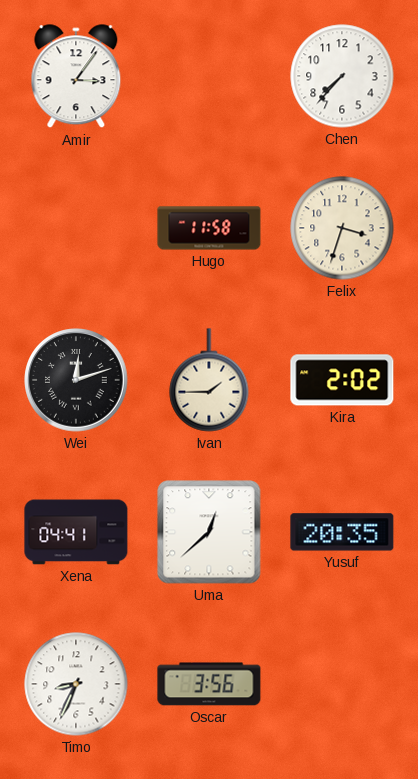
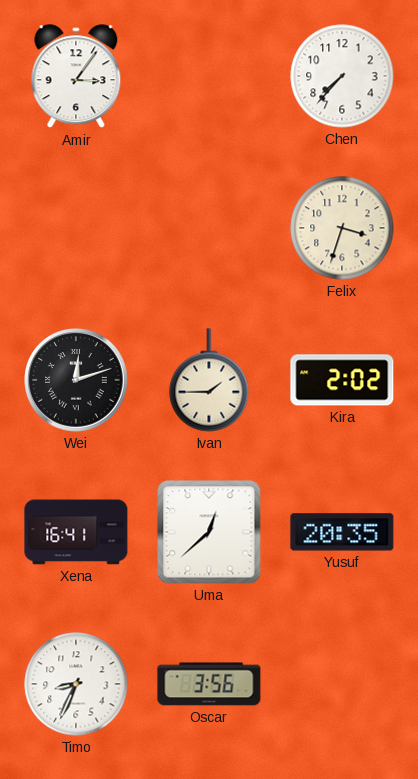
Hugo: 11:58 -> none (209, 228)
Xena: 04:41 -> 16:41 (76, 532)
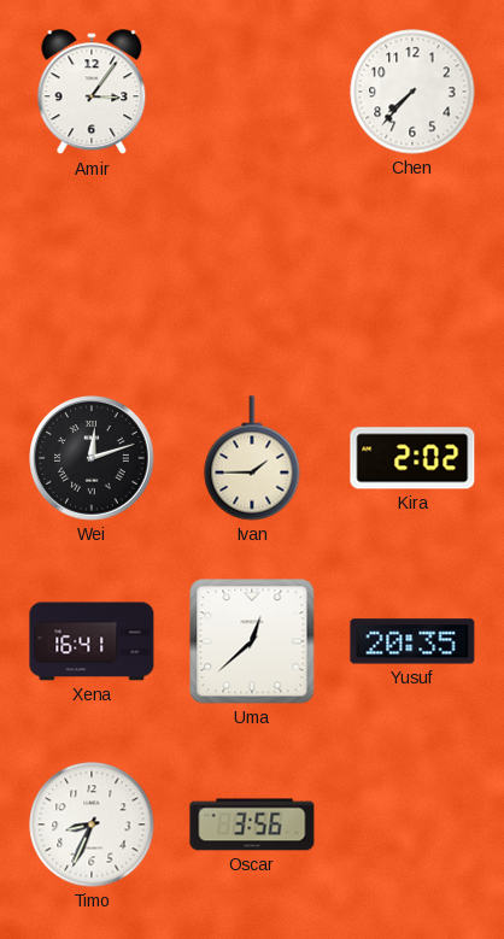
Felix: 3:33 -> none (342, 228)
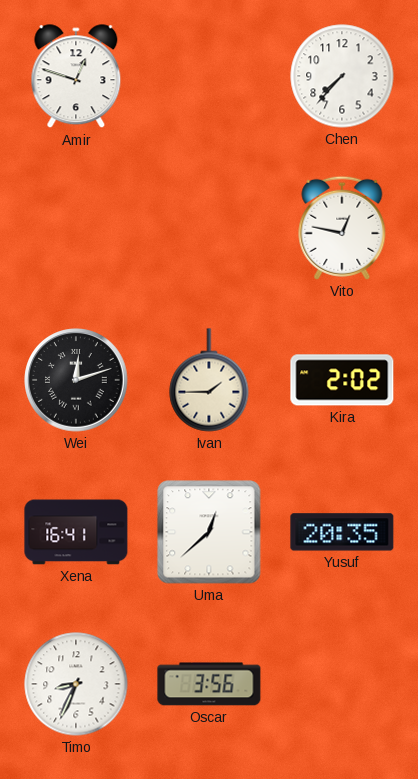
Amir: 3:06 -> 12:48 (76, 77)
Vito: none -> 12:47 (342, 228)
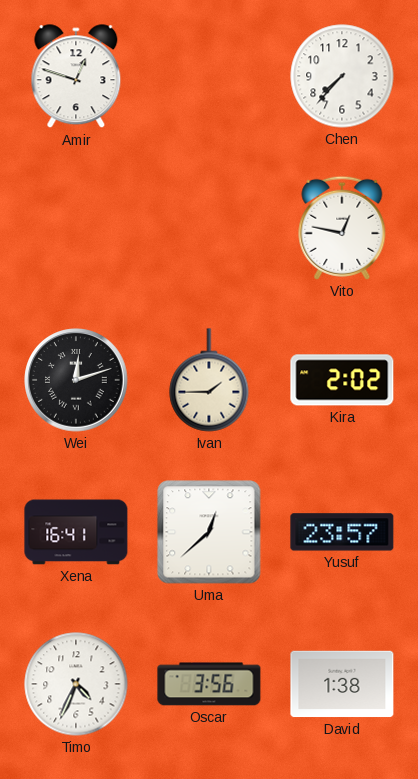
Yusuf: 20:35 -> 23:57 (342, 532)
Timo: 8:34 -> 4:34 (76, 684)
David: none -> 1:38 (342, 684)
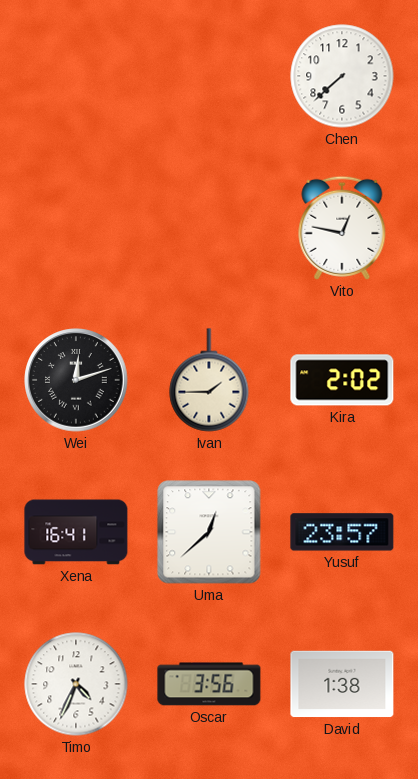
Amir: 12:48 -> none (76, 77)
Chen: 7:37 -> 7:38 (342, 76)
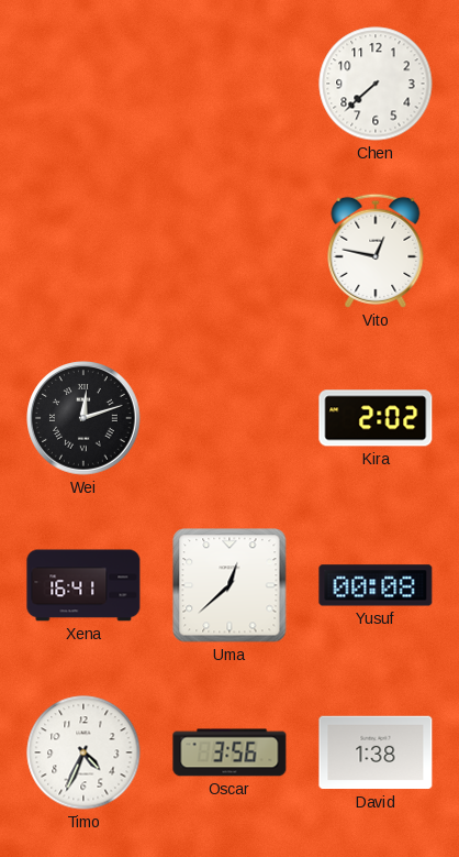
Ivan: 1:45 -> none (209, 380)
Yusuf: 23:57 -> 00:08 (376, 585)
